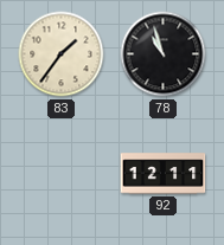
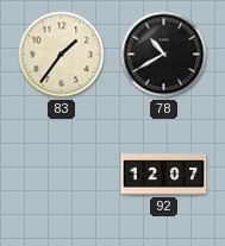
78: 10:57 -> 10:40 (164, 55)
92: 12:11 -> 12:07 (164, 175)
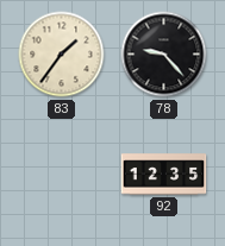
78: 10:40 -> 9:23 (164, 55)
92: 12:07 -> 12:35 (164, 175)
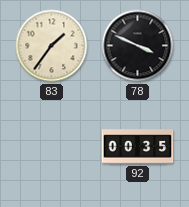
78: 9:23 -> 3:49 (138, 46)
92: 12:35 -> 00:35 (138, 147)
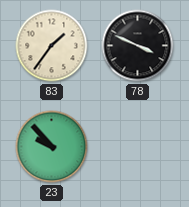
23: none -> 9:53 (52, 147)
92: 00:35 -> none (138, 147)
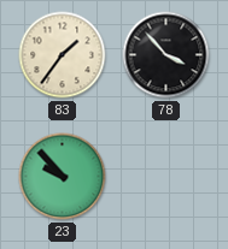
78: 3:49 -> 3:53 (166, 55)
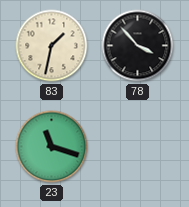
83: 1:36 -> 1:32 (52, 46)
23: 9:53 -> 11:18 (52, 147)
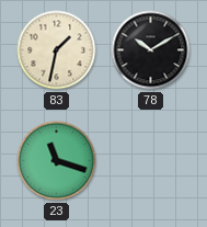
78: 3:53 -> 10:10 (151, 50)
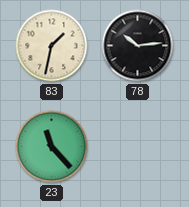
78: 10:10 -> 10:14 (138, 46)
23: 11:18 -> 11:23 (52, 147)
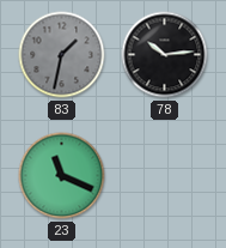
83 dial: cream -> grey (62, 55)
23: 11:23 -> 11:19 (62, 176)
